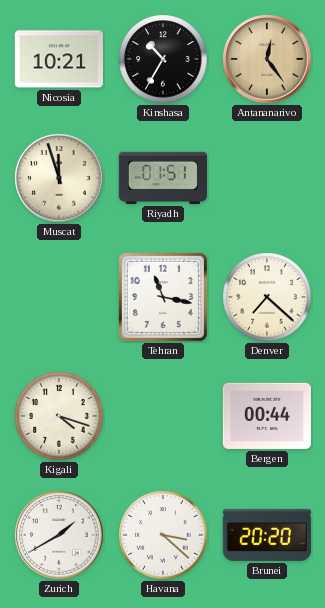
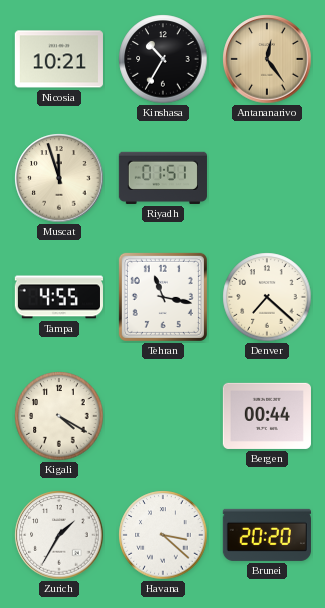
Tampa: none -> 4:55 (59, 297)
Kigali: 4:18 -> 4:20 (59, 416)
Zurich: 1:40 -> 1:35 (59, 535)
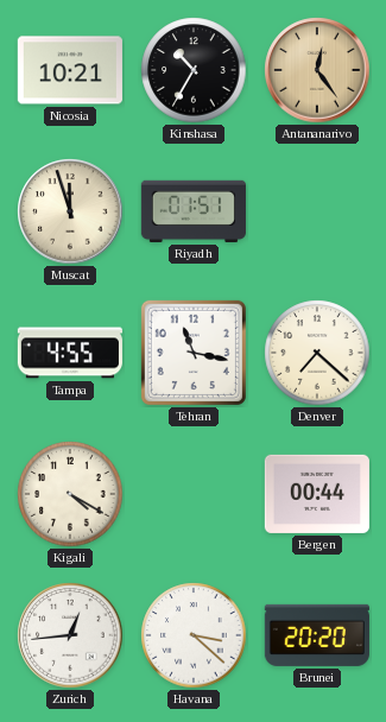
Zurich: 1:35 -> 12:44 (70, 635)
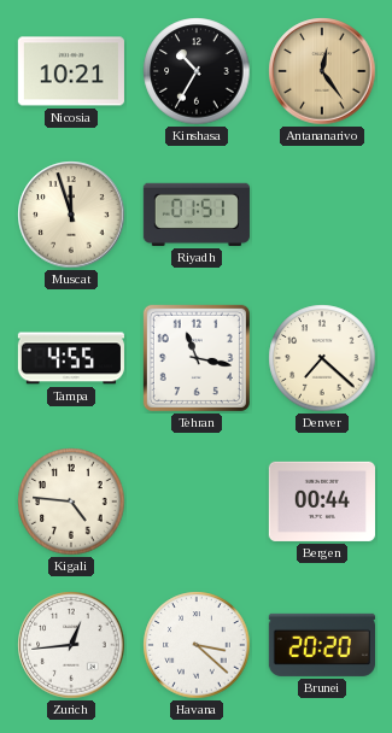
Kigali: 4:20 -> 4:46 (71, 502)
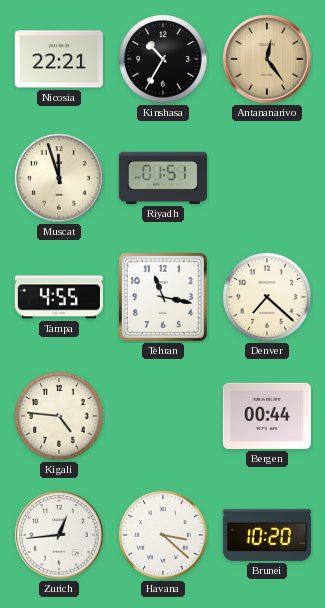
Nicosia: 10:21 -> 22:21 (59, 59)
Brunei: 20:20 -> 10:20 (267, 535)
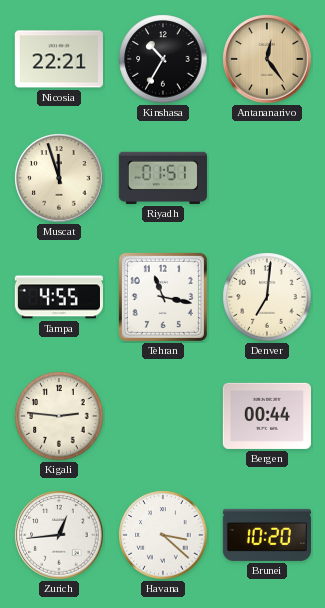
Denver: 7:22 -> 7:01 (267, 297)
Kigali: 4:46 -> 2:46 (59, 416)
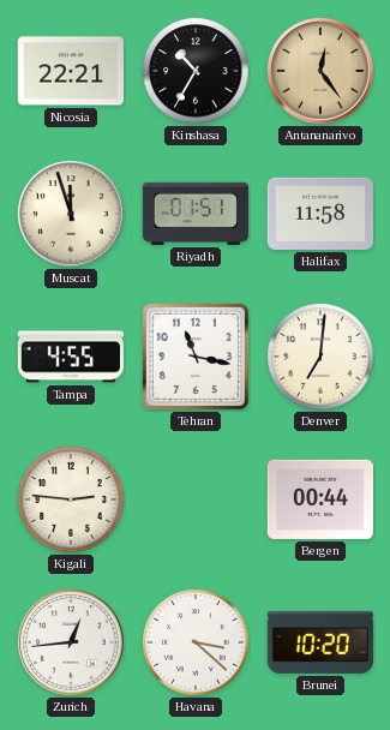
Halifax: none -> 11:58 (320, 214)
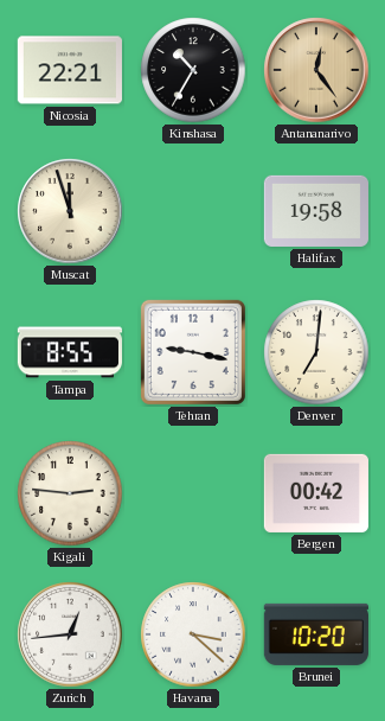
Riyadh: 01:51 -> none (196, 214)
Halifax: 11:58 -> 19:58 (316, 211)
Tampa: 4:55 -> 8:55 (70, 352)
Tehran: 11:17 -> 9:17 (193, 352)
Bergen: 00:44 -> 00:42 (316, 493)
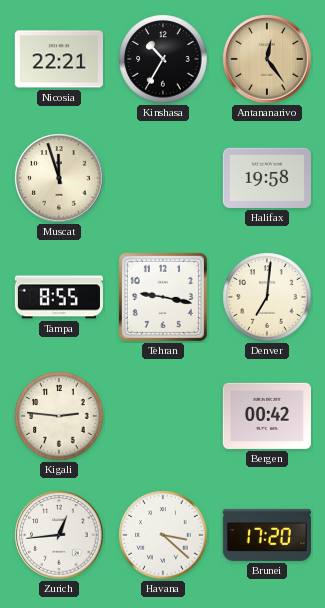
Brunei: 10:20 -> 17:20 (267, 535)
